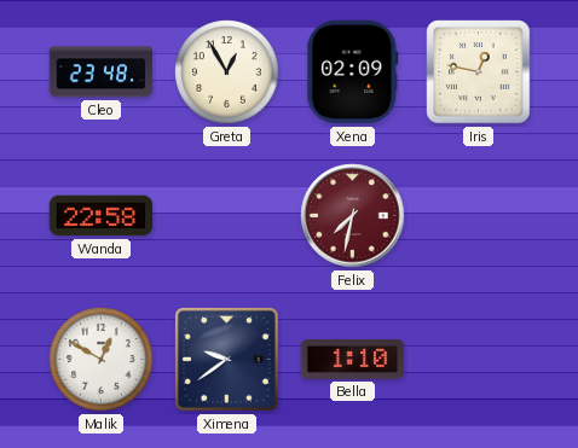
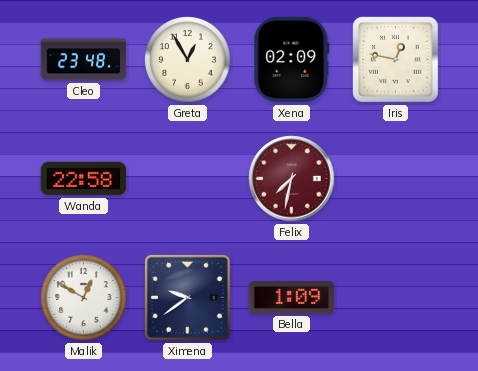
Bella: 1:10 -> 1:09 (292, 298)
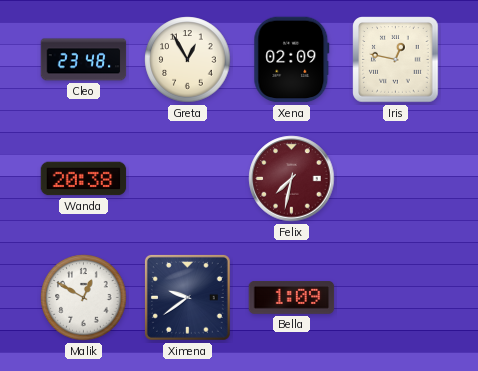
Wanda: 22:58 -> 20:38 (84, 179)
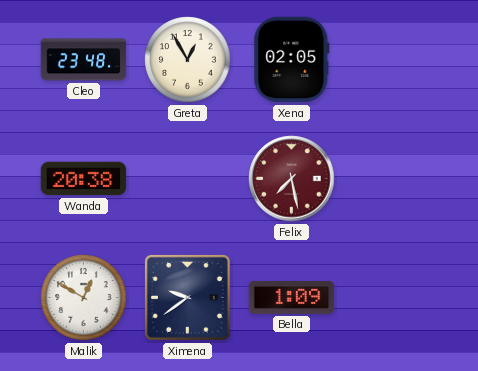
Xena: 02:09 -> 02:05 (292, 60)
Iris: 12:47 -> none (396, 60)
Felix: 7:32 -> 7:28 (292, 179)
